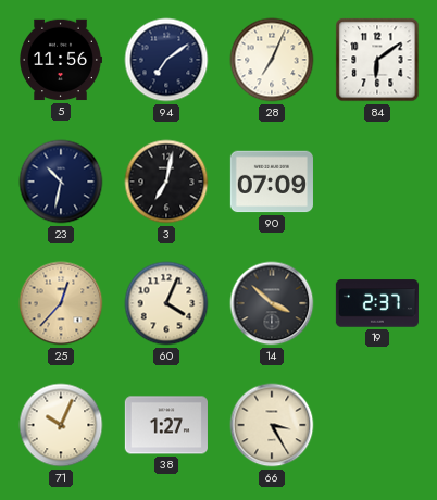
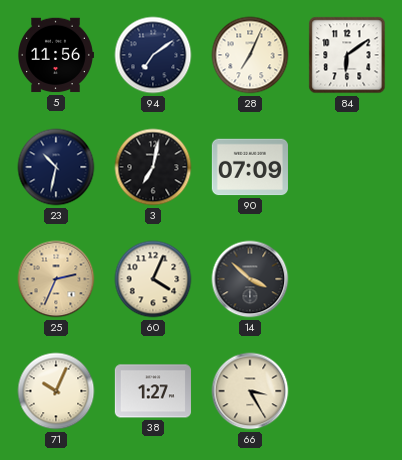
25: 12:37 -> 2:34 (56, 279)
19: 2:37 -> none (377, 303)
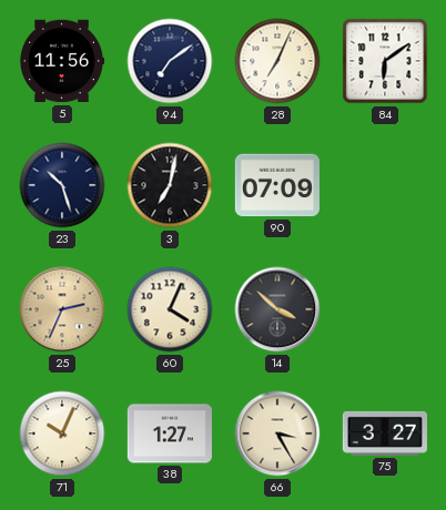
23: 10:32 -> 10:27 (62, 185)
75: none -> 3:27 (385, 433)
